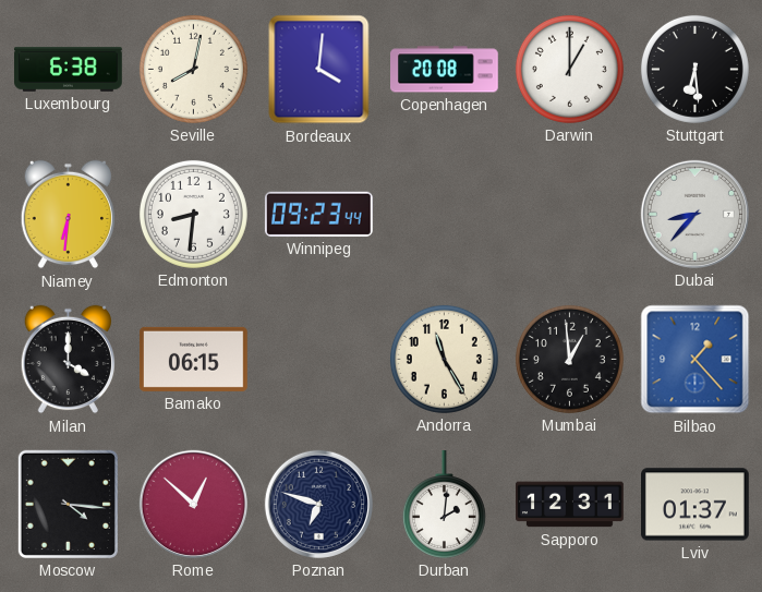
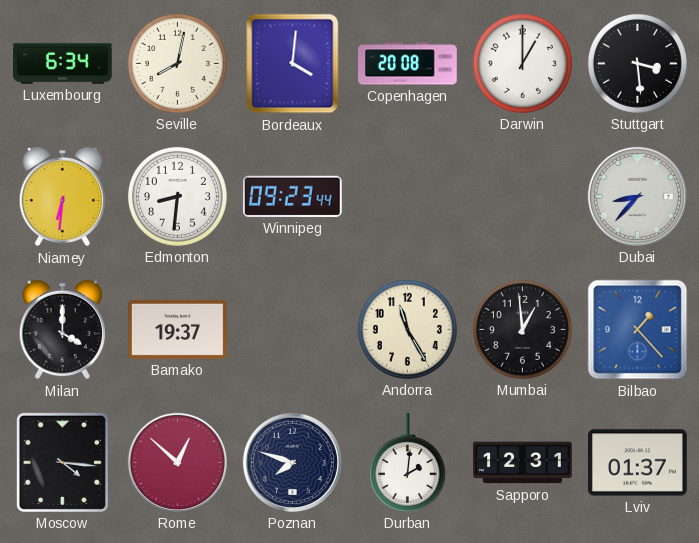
Luxembourg: 6:38 -> 6:34 (63, 63)
Stuttgart: 6:29 -> 3:29 (637, 63)
Bamako: 06:15 -> 19:37 (178, 329)
Poznan: 6:48 -> 7:48 (292, 462)
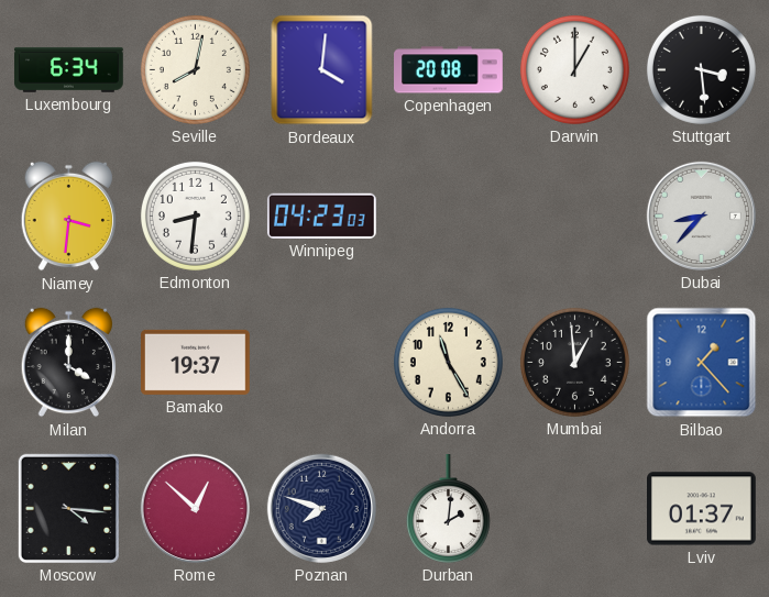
Niamey: 6:31 -> 3:31 (68, 217)
Winnipeg: 09:23 -> 04:23 (321, 215)
Sapporo: 12:31 -> none (523, 463)
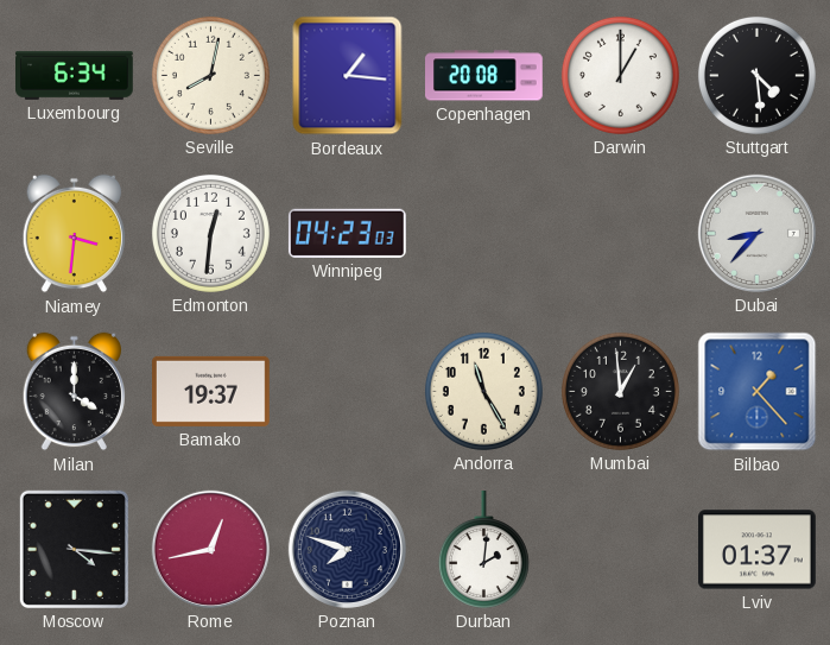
Bordeaux: 4:01 -> 1:16 (348, 76)
Stuttgart: 3:29 -> 4:29 (756, 75)
Edmonton: 8:31 -> 12:31 (210, 233)
Rome: 12:52 -> 12:43 (210, 549)
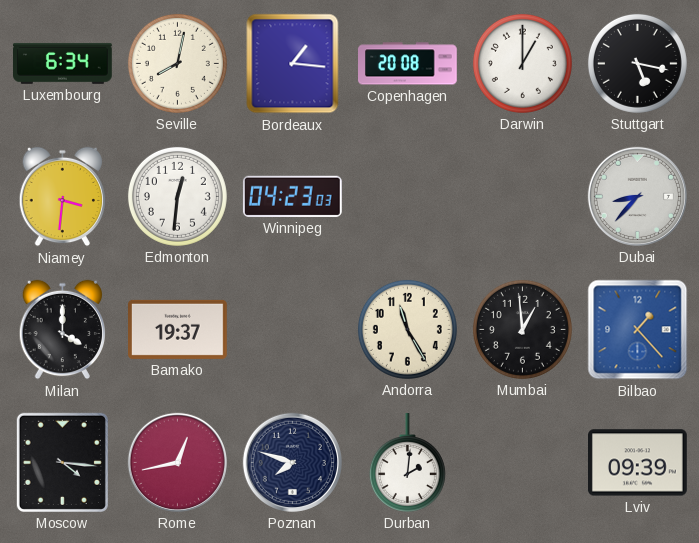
Stuttgart: 4:29 -> 5:17 (637, 63)
Lviv: 01:37 -> 09:39 (638, 463)
